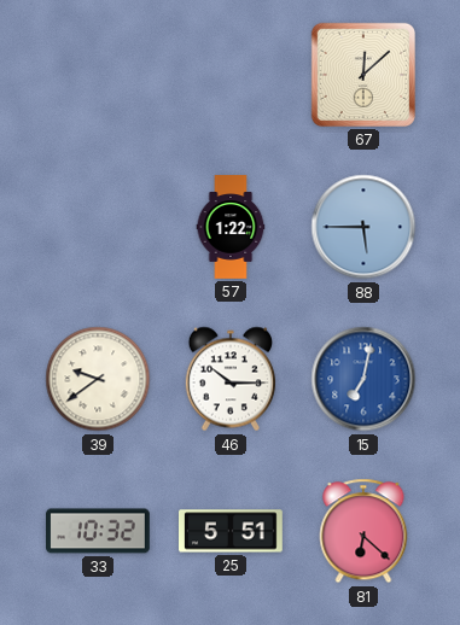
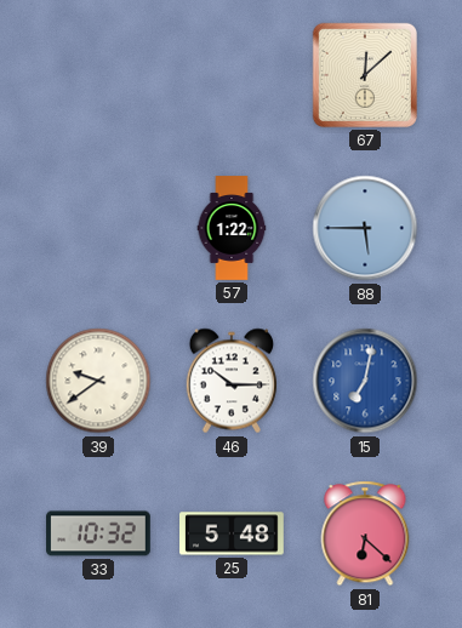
25: 5:51 -> 5:48 (233, 533)
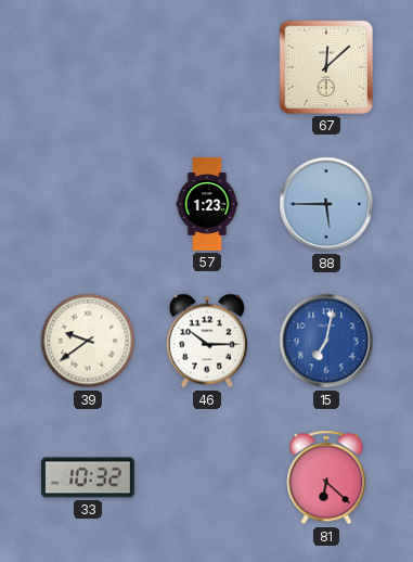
57: 1:22 -> 1:23 (207, 204)
25: 5:48 -> none (233, 533)
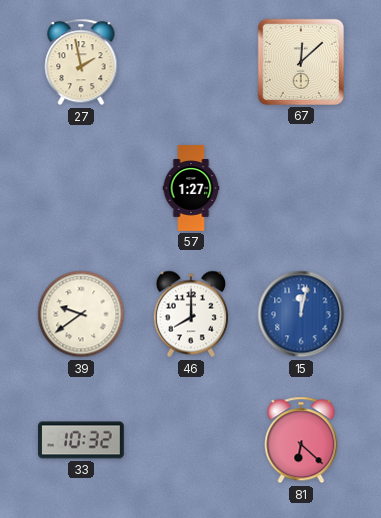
27: none -> 1:58 (81, 62)
57: 1:23 -> 1:27 (191, 188)
88: 5:45 -> none (326, 204)
46: 10:15 -> 8:00 (190, 314)
15: 7:02 -> 12:02 (301, 314)
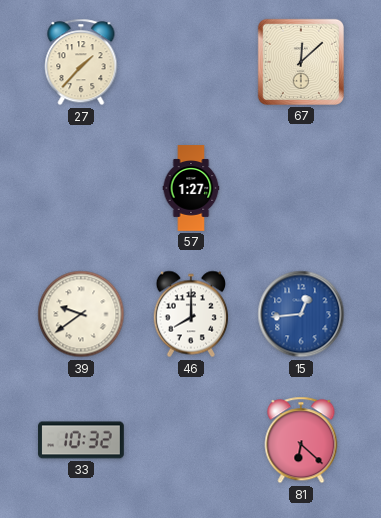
27: 1:58 -> 1:37 (81, 62)
15: 12:02 -> 12:44 (301, 314)
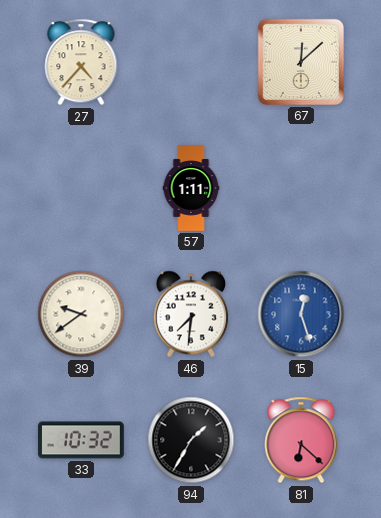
27: 1:37 -> 4:37 (81, 62)
57: 1:27 -> 1:11 (191, 188)
46: 8:00 -> 7:31 (190, 314)
15: 12:44 -> 12:27 (301, 314)
94: none -> 1:35 (191, 440)
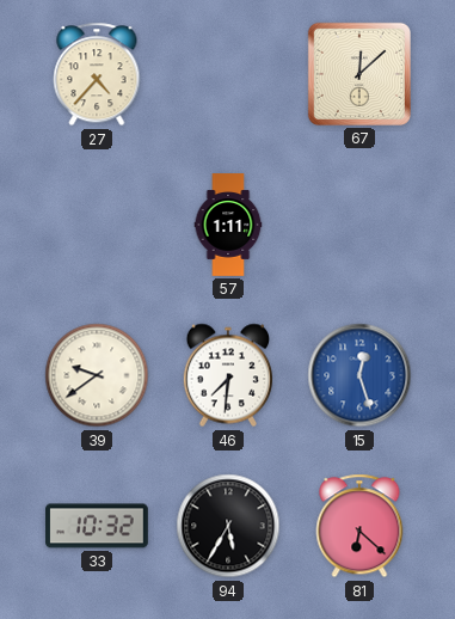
94: 1:35 -> 5:35 (228, 526)
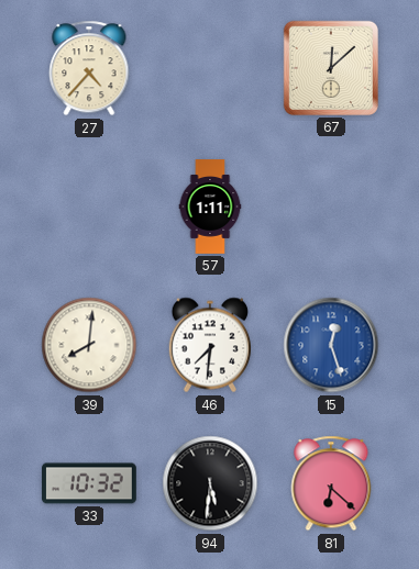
39: 9:39 -> 8:01 (89, 345)
94: 5:35 -> 5:31 (210, 483)
